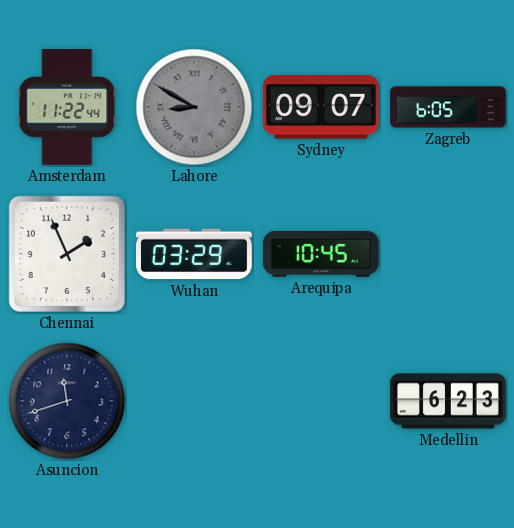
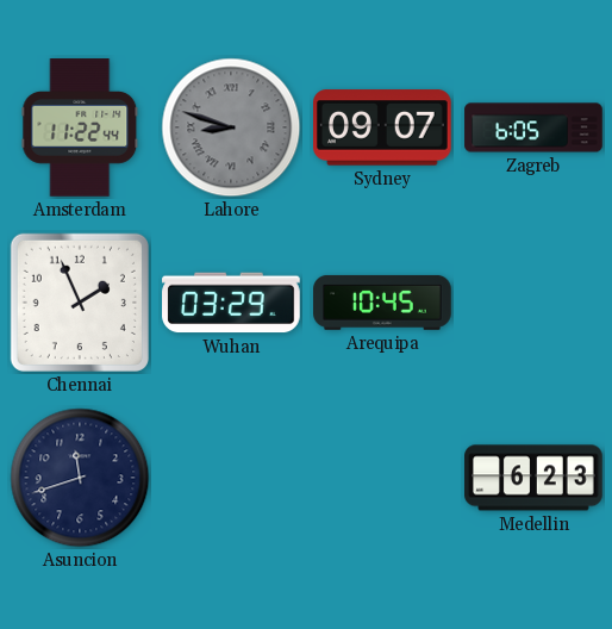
Lahore: 8:50 -> 8:48 (231, 127)
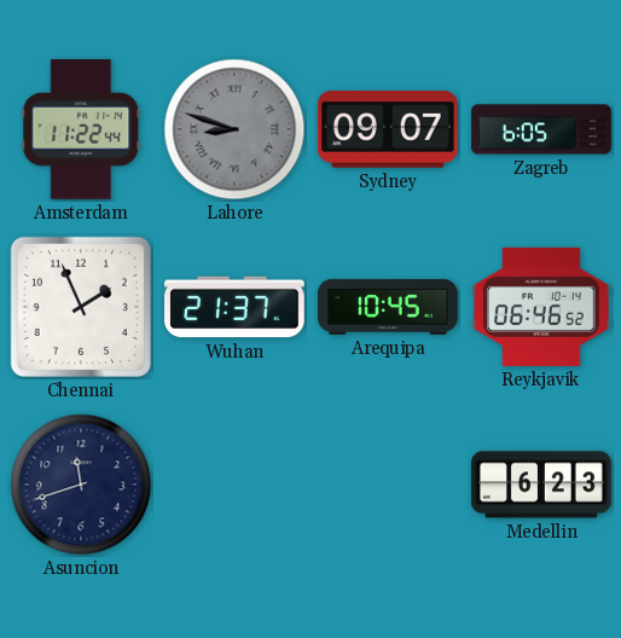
Wuhan: 03:29 -> 21:37 (234, 307)
Reykjavik: none -> 06:46 (542, 307)
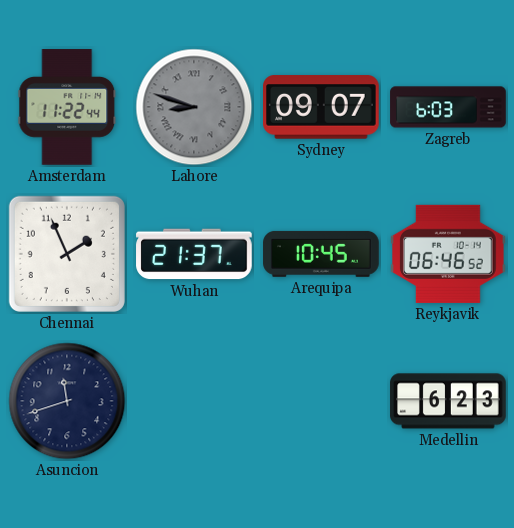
Zagreb: 6:05 -> 6:03 (448, 107)
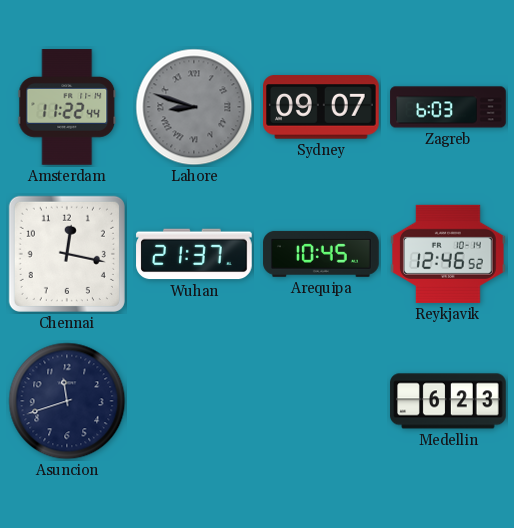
Chennai: 1:56 -> 12:17 (67, 254)
Reykjavik: 06:46 -> 12:46 (449, 254)
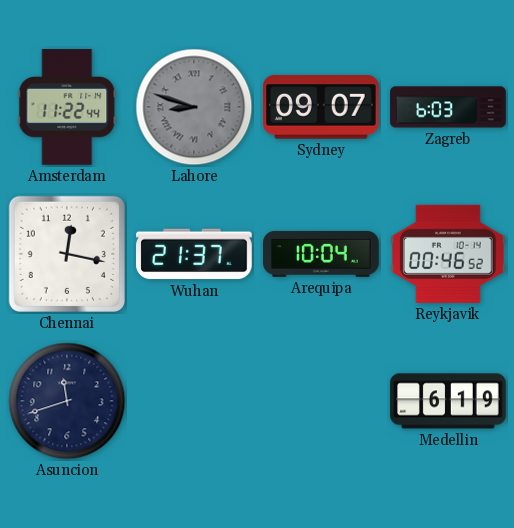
Arequipa: 10:45 -> 10:04 (321, 254)
Reykjavik: 12:46 -> 00:46 (449, 254)
Medellin: 6:23 -> 6:19 (448, 401)
